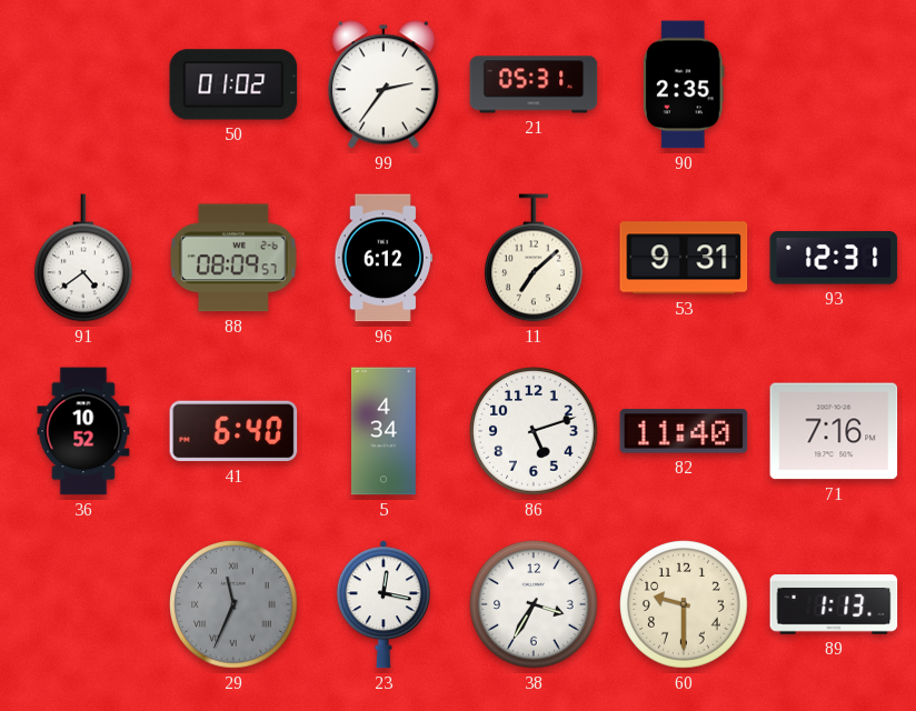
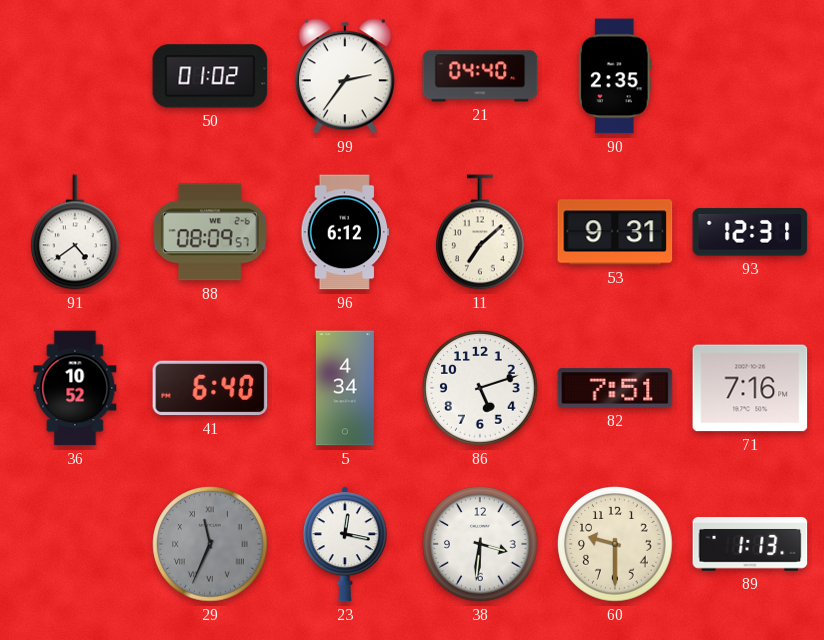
21: 05:31 -> 04:40 (480, 76)
82: 11:40 -> 7:51 (615, 388)
38: 3:35 -> 3:31 (480, 544)
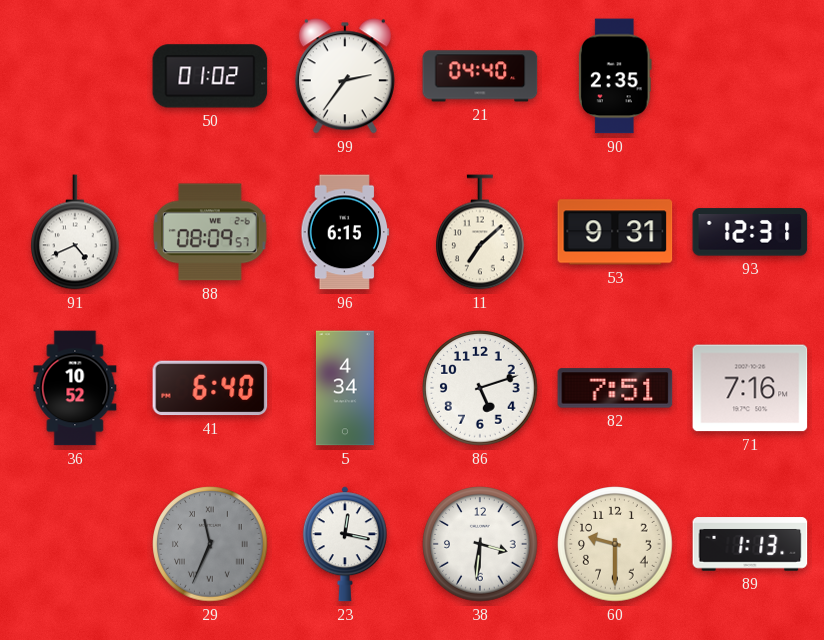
91: 4:39 -> 4:41 (76, 232)
96: 6:12 -> 6:15 (345, 232)
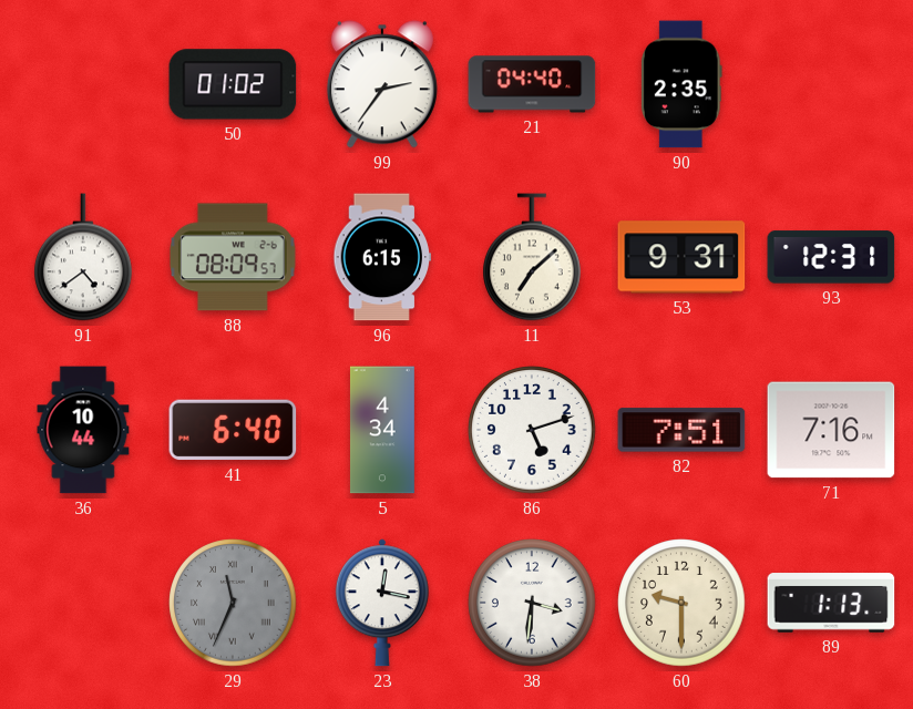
91: 4:41 -> 4:39 (84, 257)
36: 10:52 -> 10:44 (83, 430)
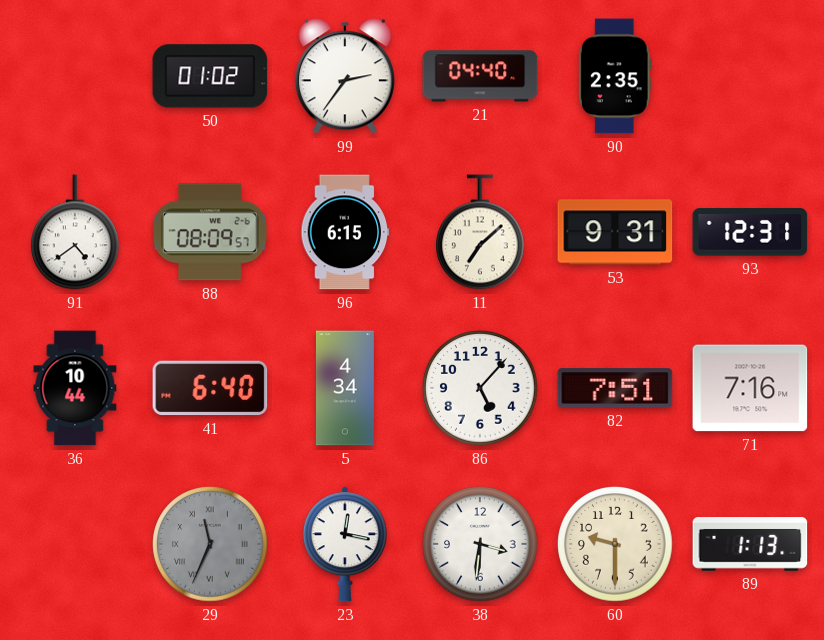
86: 5:12 -> 5:07 (480, 388)
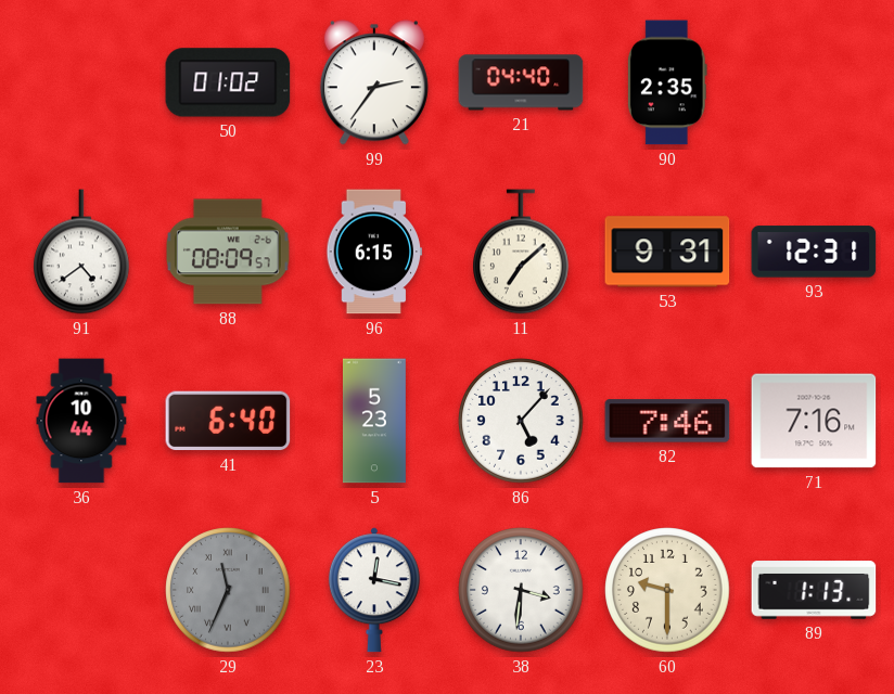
5: 4:34 -> 5:23 (374, 421)
82: 7:51 -> 7:46 (667, 421)
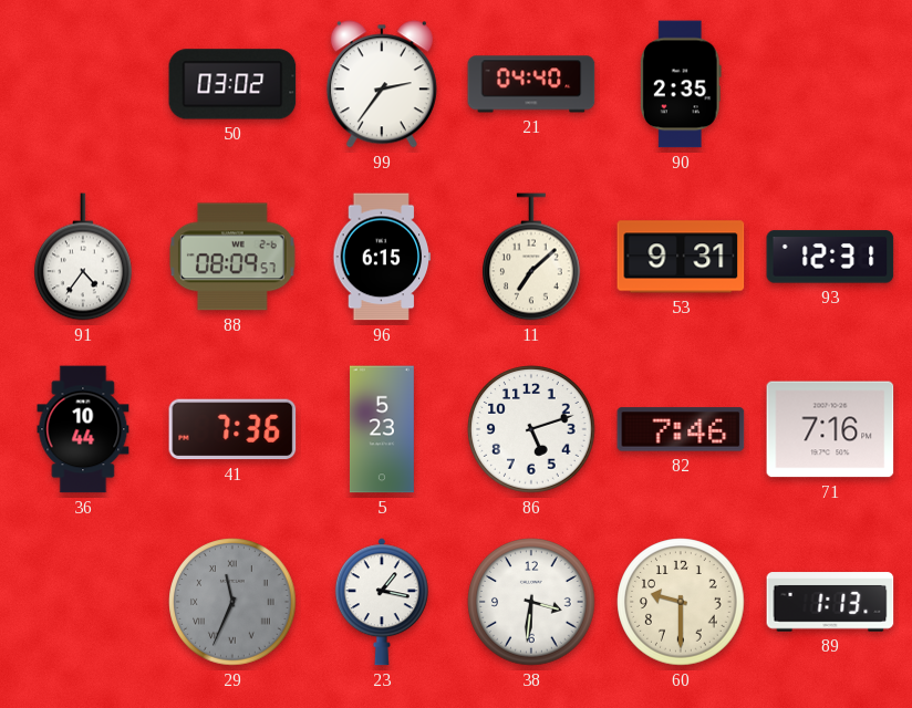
50: 01:02 -> 03:02 (232, 84)
91: 4:39 -> 4:36 (84, 257)
41: 6:40 -> 7:36 (232, 429)
86: 5:07 -> 5:12 (531, 429)
23: 12:17 -> 1:17 (382, 602)
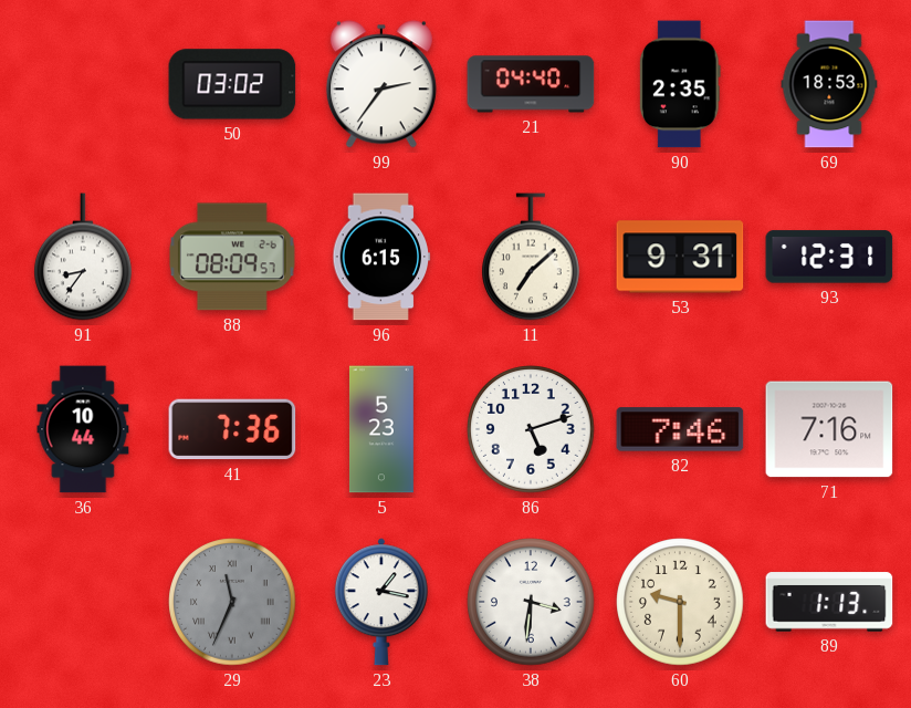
69: none -> 18:53 (829, 84)
91: 4:36 -> 8:36 (84, 257)
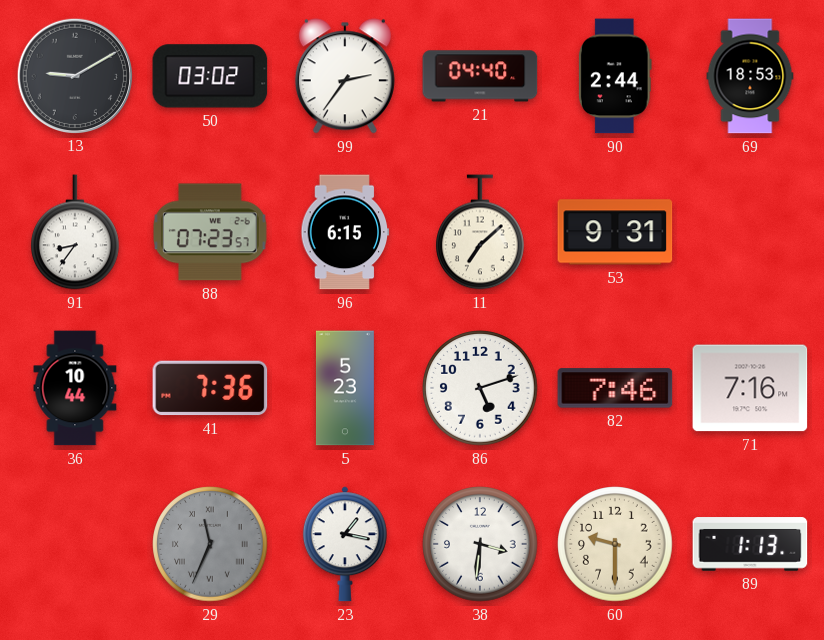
13: none -> 9:10 (74, 75)
90: 2:35 -> 2:44 (615, 76)
88: 08:09 -> 07:23 (210, 232)
93: 12:31 -> none (829, 257)
